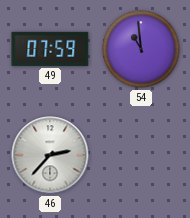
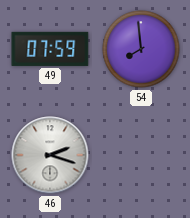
54: 10:59 -> 7:59 (141, 49)
46: 2:37 -> 2:18 (50, 155)
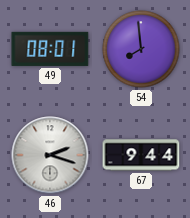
49: 07:59 -> 08:01 (50, 49)
67: none -> 9:44 (141, 155)
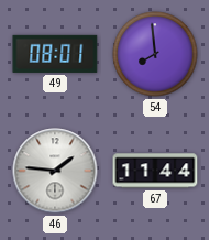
46: 2:18 -> 1:46 (55, 171)
67: 9:44 -> 11:44 (155, 171)
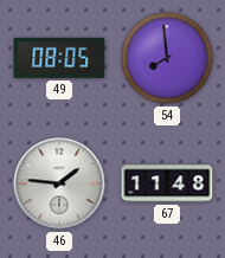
49: 08:01 -> 08:05 (59, 58)
67: 11:44 -> 11:48 (167, 183)
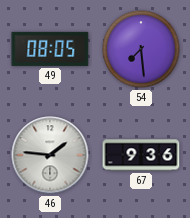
54: 7:59 -> 7:29 (141, 49)
67: 11:48 -> 9:36 (141, 155)
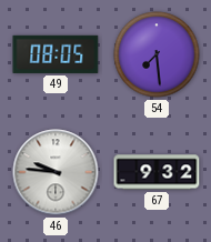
46: 1:46 -> 9:46 (56, 172)
67: 9:36 -> 9:32 (157, 172)
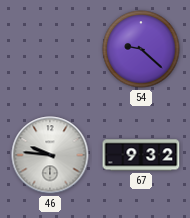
49: 08:05 -> none (56, 54)
54: 7:29 -> 9:22 (141, 49)
